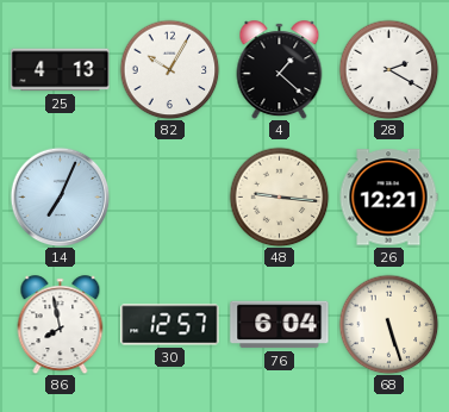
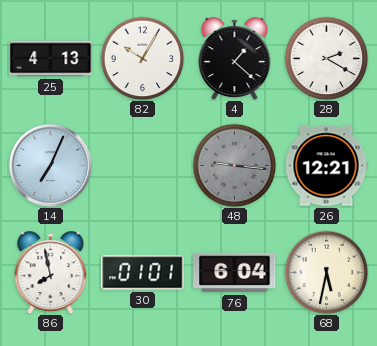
48 dial: cream -> grey (234, 165)
30: 12:57 -> 01:01 (143, 273)
68: 5:27 -> 5:32 (326, 272)
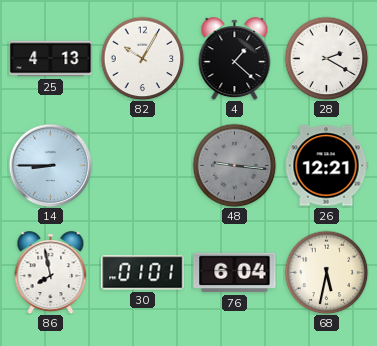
14: 7:04 -> 8:45 (50, 165)
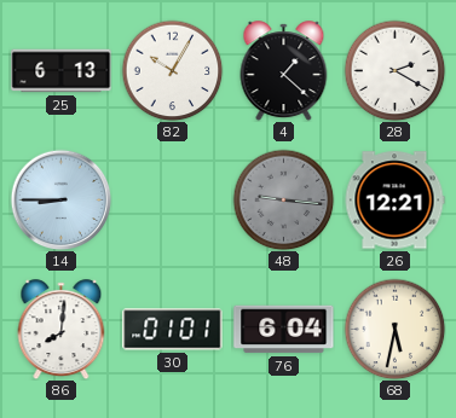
25: 4:13 -> 6:13 (62, 71)
86: 7:58 -> 8:01 (62, 330)
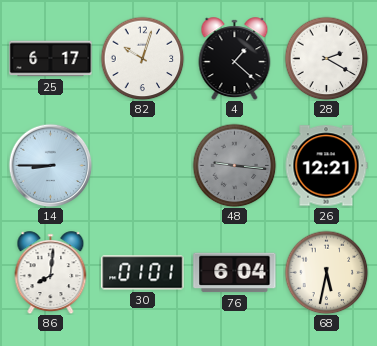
25: 6:13 -> 6:17 (51, 59)
82: 10:05 -> 10:03 (142, 58)
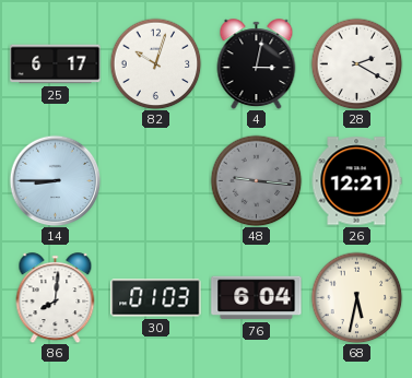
4: 1:22 -> 3:02 (257, 64)
30: 01:01 -> 01:03 (156, 298)
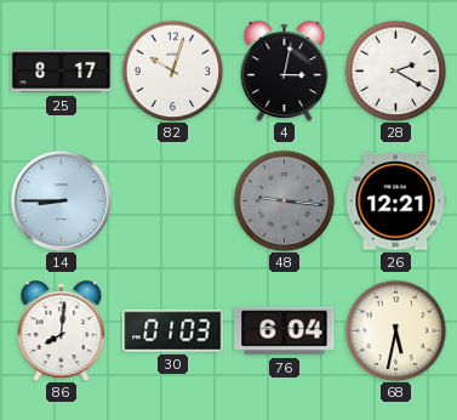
25: 6:17 -> 8:17 (62, 72)
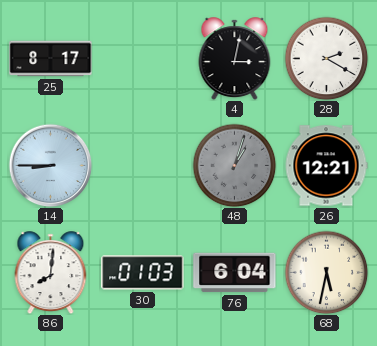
82: 10:03 -> none (172, 70)
48: 9:16 -> 1:03 (234, 165)
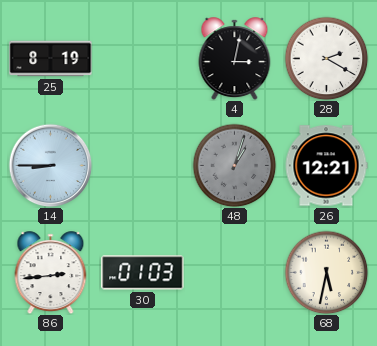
25: 8:17 -> 8:19 (51, 59)
86: 8:01 -> 2:44 (51, 273)
76: 6:04 -> none (235, 273)
